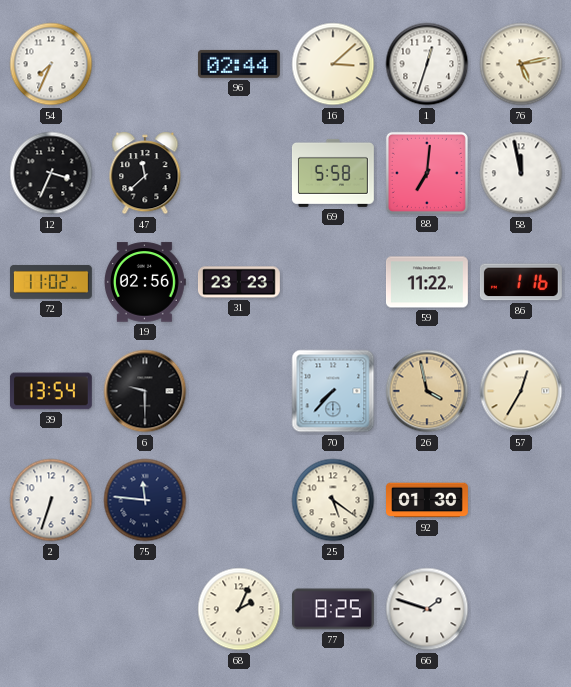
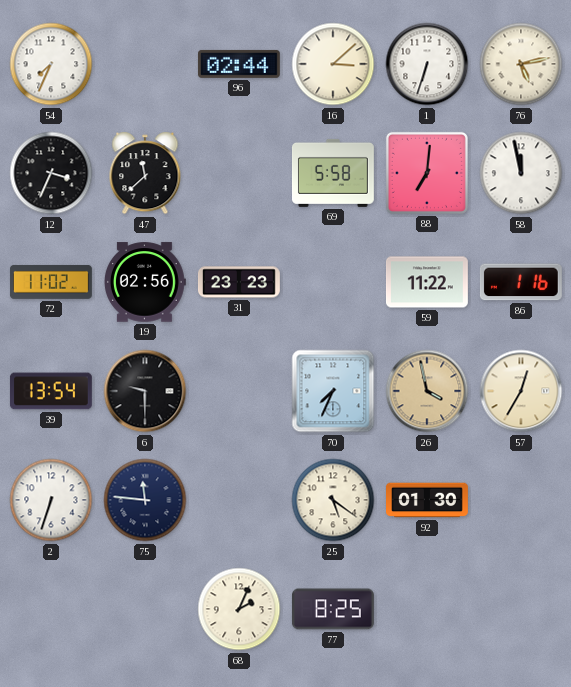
1: 12:33 -> 6:33 (427, 64)
70: 7:37 -> 7:34 (333, 391)
66: 1:48 -> none (427, 609)
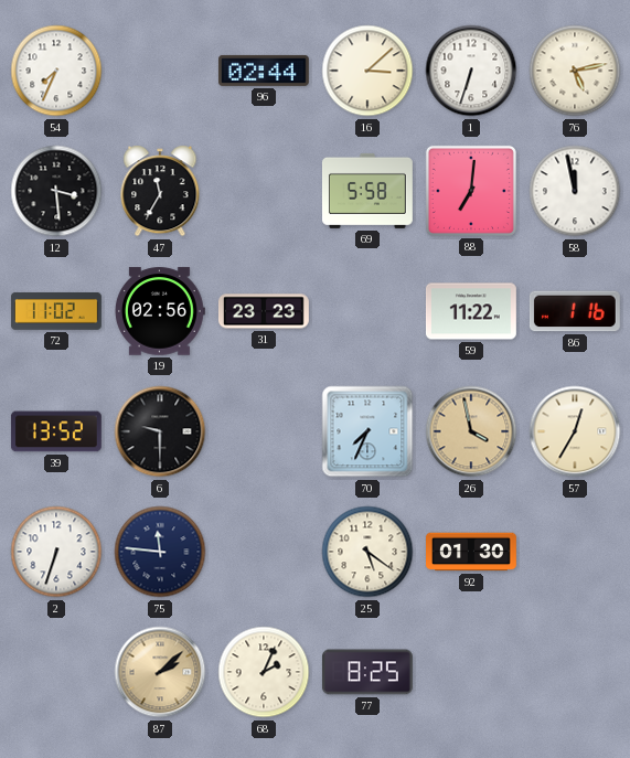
12: 3:34 -> 3:29 (56, 191)
47: 11:38 -> 11:35 (160, 191)
39: 13:54 -> 13:52 (56, 431)
87: none -> 2:08 (160, 672)
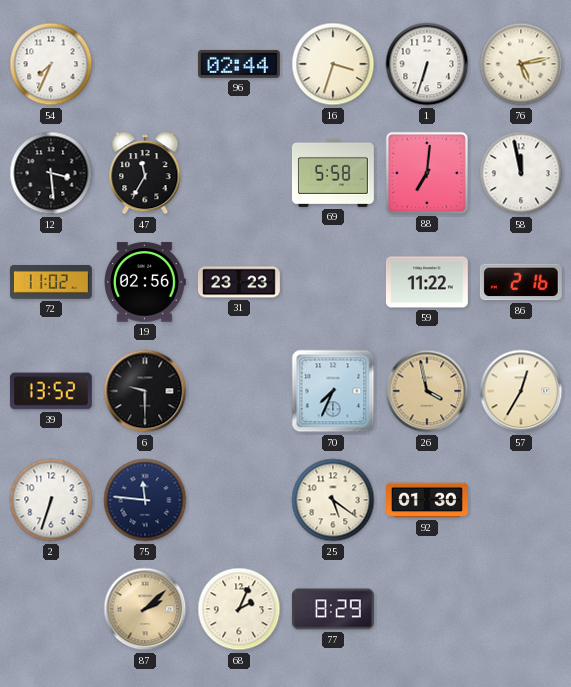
16: 3:08 -> 3:33 (333, 64)
86: 1:16 -> 2:16 (521, 282)
77: 8:25 -> 8:29 (333, 609)
